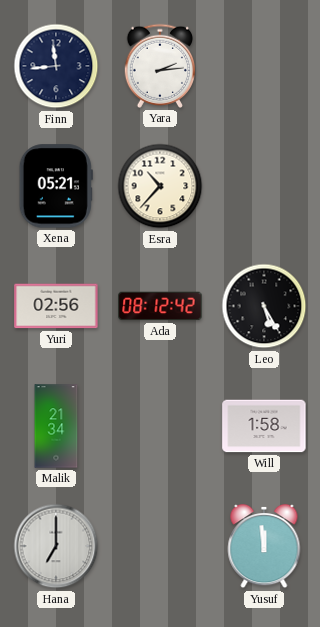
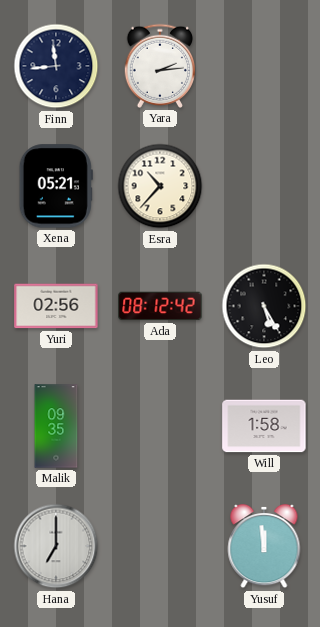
Malik: 21:34 -> 09:35 (56, 426)
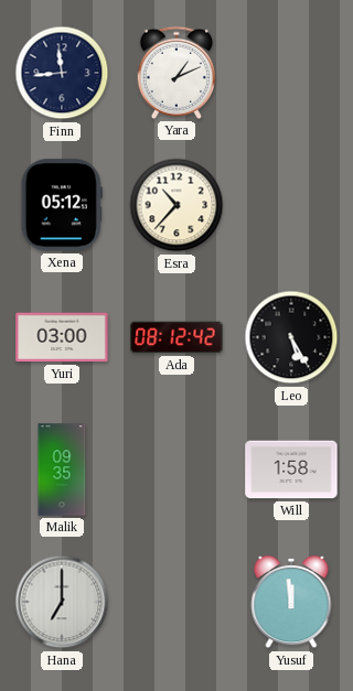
Yara: 2:14 -> 1:11 (175, 73)
Xena: 05:21 -> 05:12 (62, 205)
Yuri: 02:56 -> 03:00 (62, 337)
